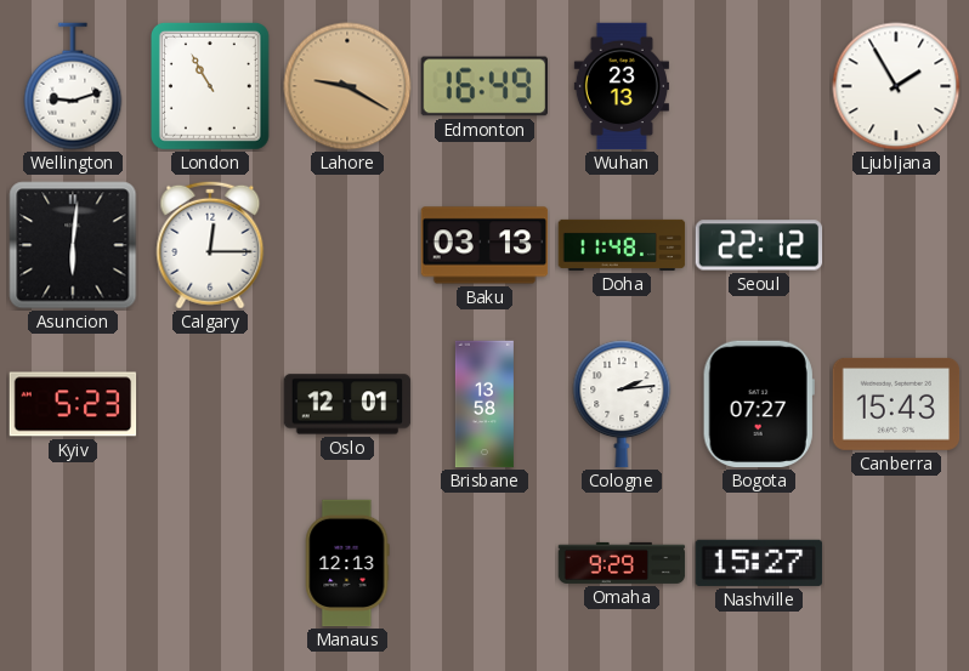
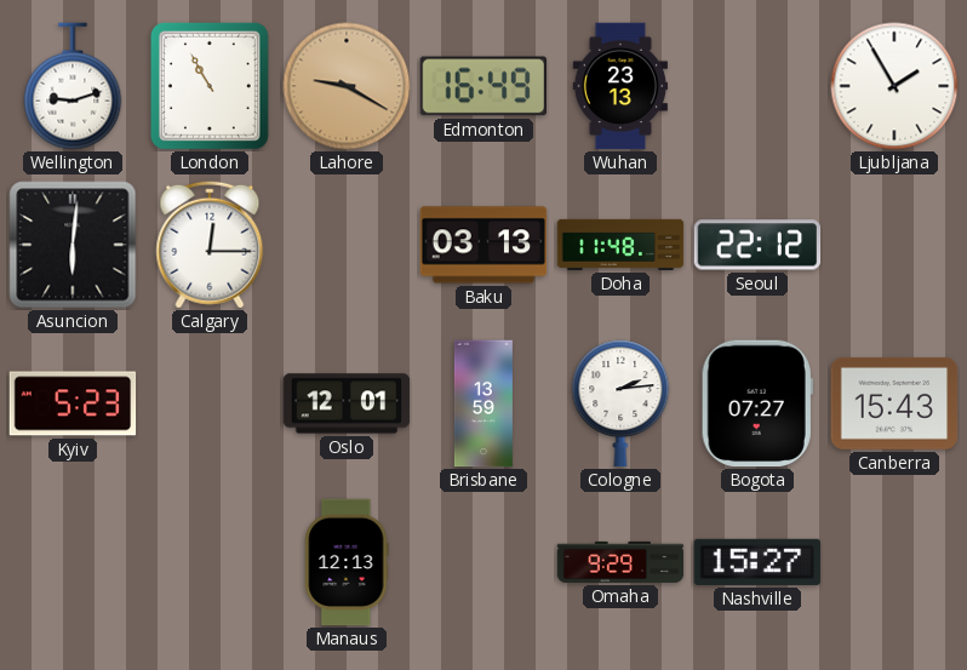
Brisbane: 13:58 -> 13:59 (483, 403)
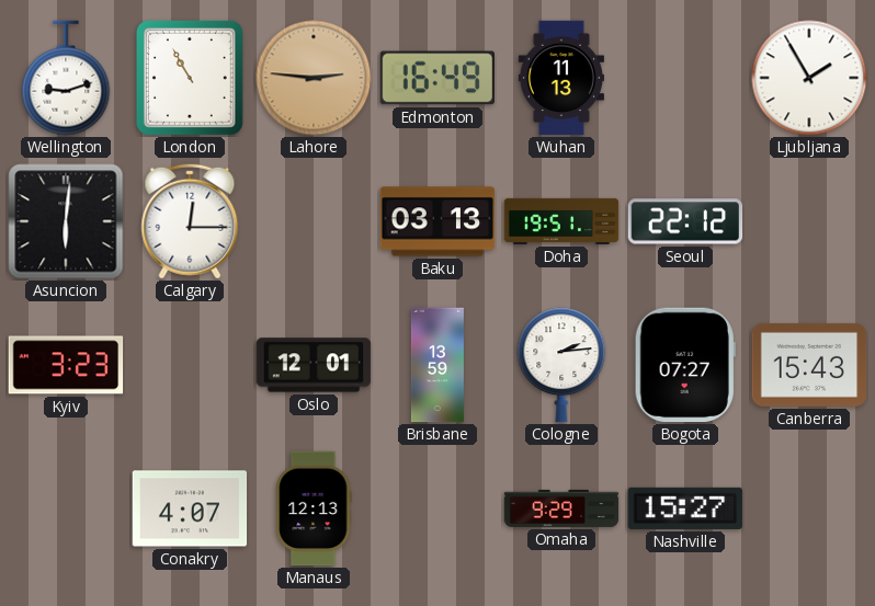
Lahore: 9:20 -> 2:46 (314, 78)
Wuhan: 23:13 -> 11:13 (561, 78)
Doha: 11:48 -> 19:51 (561, 221)
Kyiv: 5:23 -> 3:23 (66, 365)
Conakry: none -> 4:07 (190, 508)
